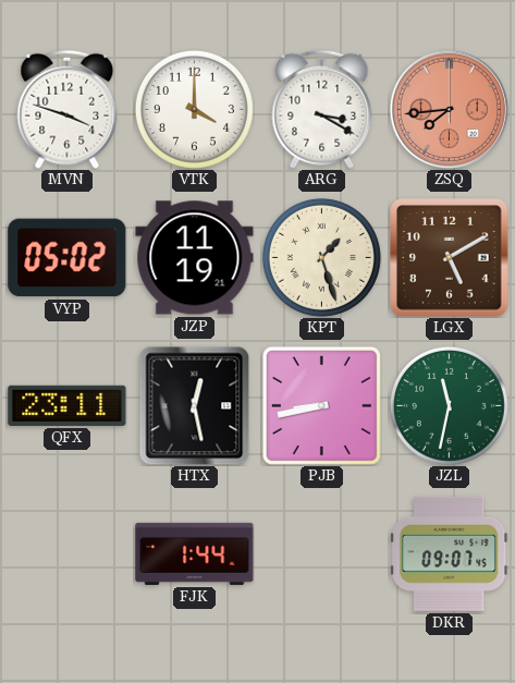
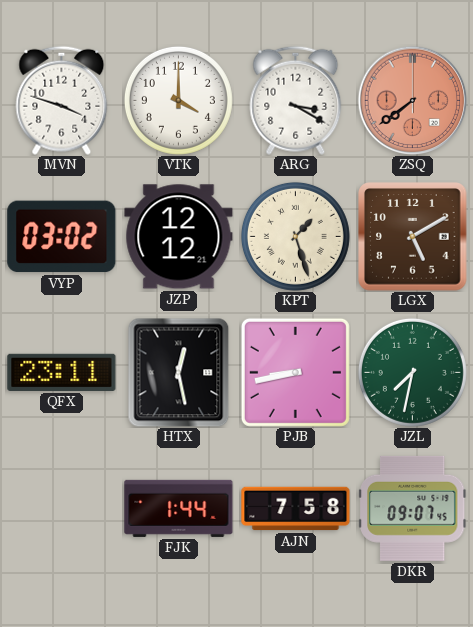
ZSQ: 7:44 -> 7:39 (412, 100)
VYP: 05:02 -> 03:02 (62, 237)
JZP: 11:19 -> 12:12 (179, 237)
JZL: 11:32 -> 7:32 (412, 372)
AJN: none -> 7:58 (296, 509)
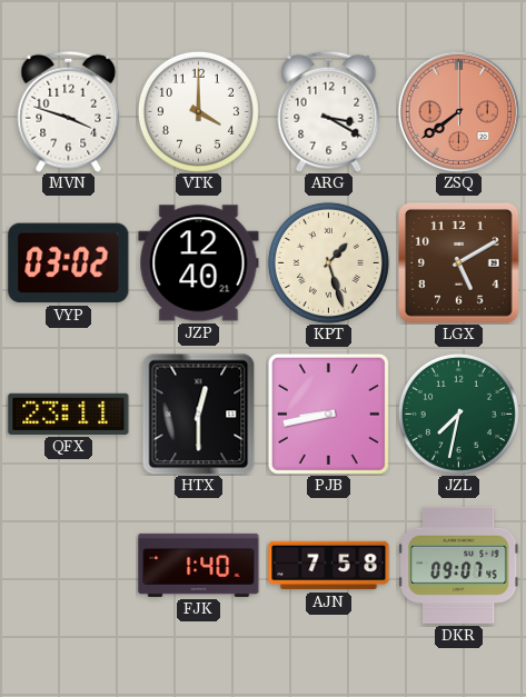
JZP: 12:12 -> 12:40 (199, 263)
HTX: 12:28 -> 12:30 (199, 414)
FJK: 1:44 -> 1:40 (199, 565)
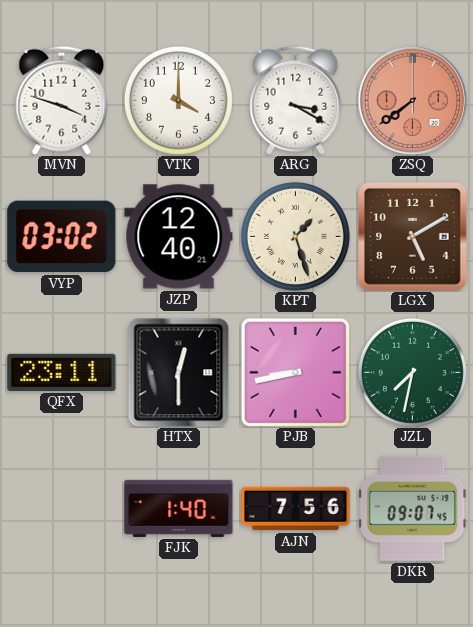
AJN: 7:58 -> 7:56 (296, 509)
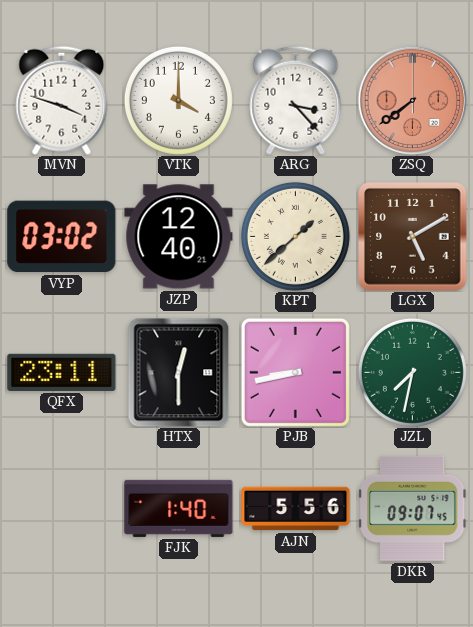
ARG: 3:20 -> 3:23 (296, 100)
KPT: 1:27 -> 1:38 (295, 236)
AJN: 7:56 -> 5:56 (296, 509)
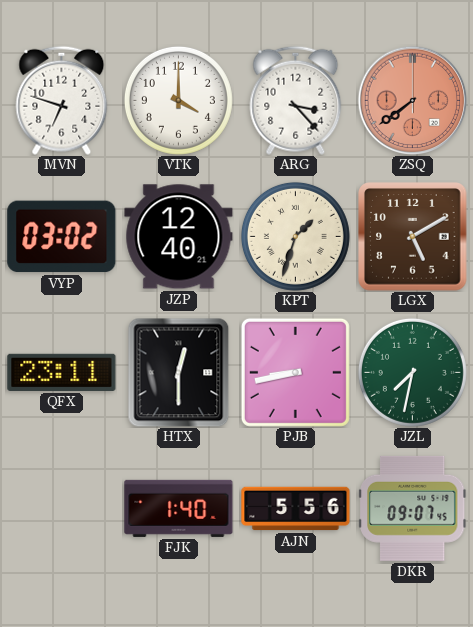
MVN: 3:48 -> 6:48 (62, 100)
KPT: 1:38 -> 1:33 (295, 236)
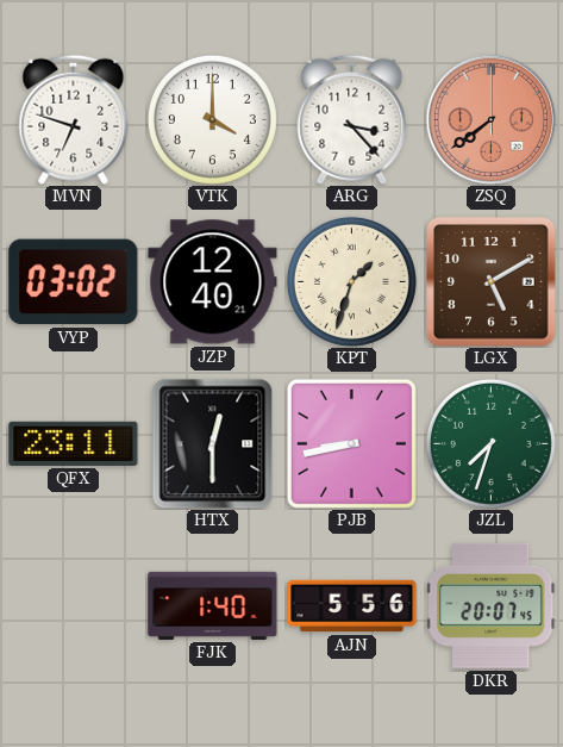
JZL: 7:32 -> 7:33 (490, 443)
DKR: 09:07 -> 20:07 (492, 605)
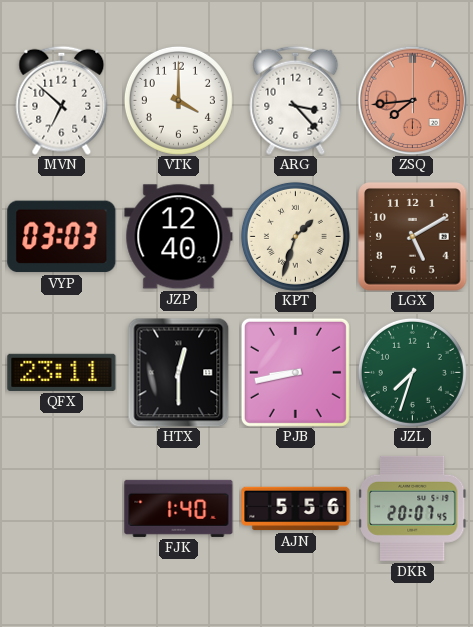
MVN: 6:48 -> 6:52 (62, 100)
ZSQ: 7:39 -> 7:44 (412, 100)
VYP: 03:02 -> 03:03 (62, 237)
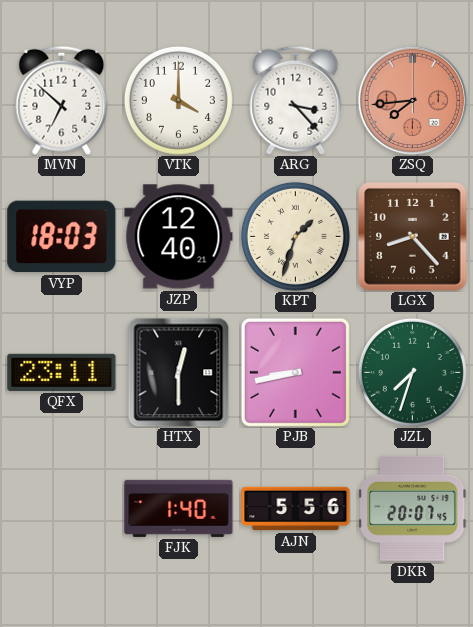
VYP: 03:03 -> 18:03 (62, 237)
LGX: 5:10 -> 8:23 (413, 237)
